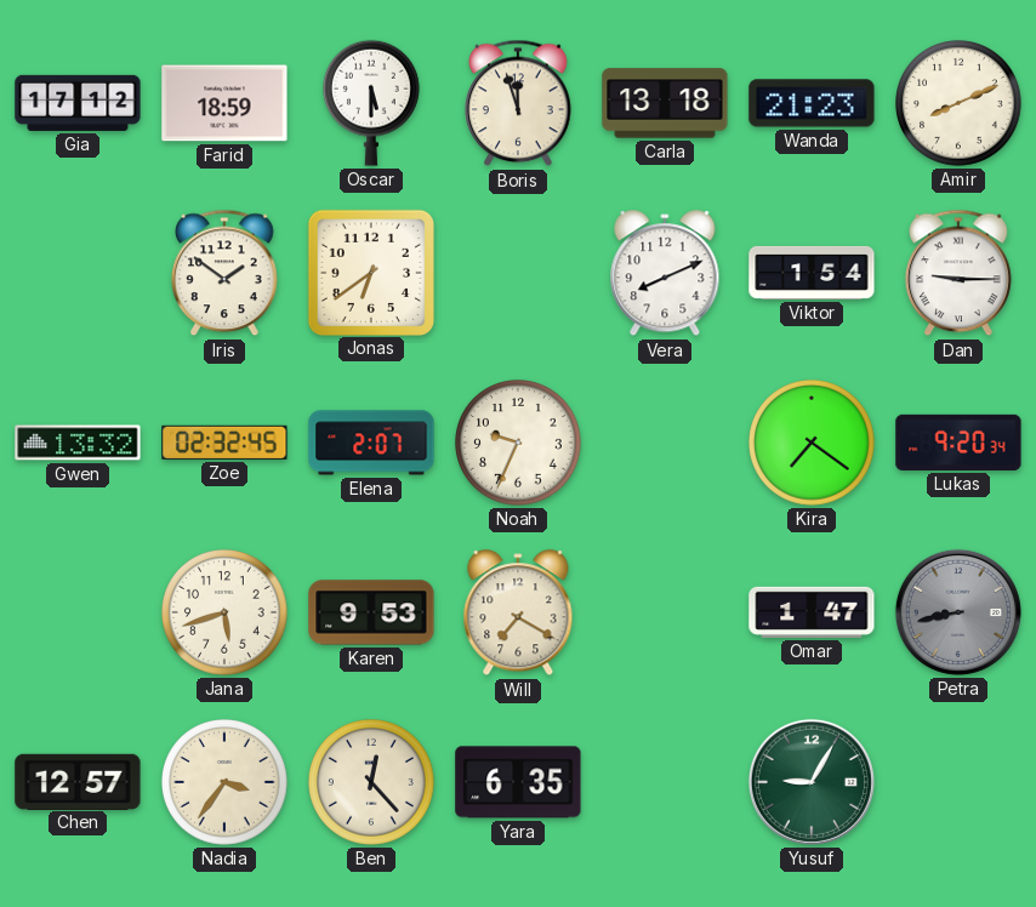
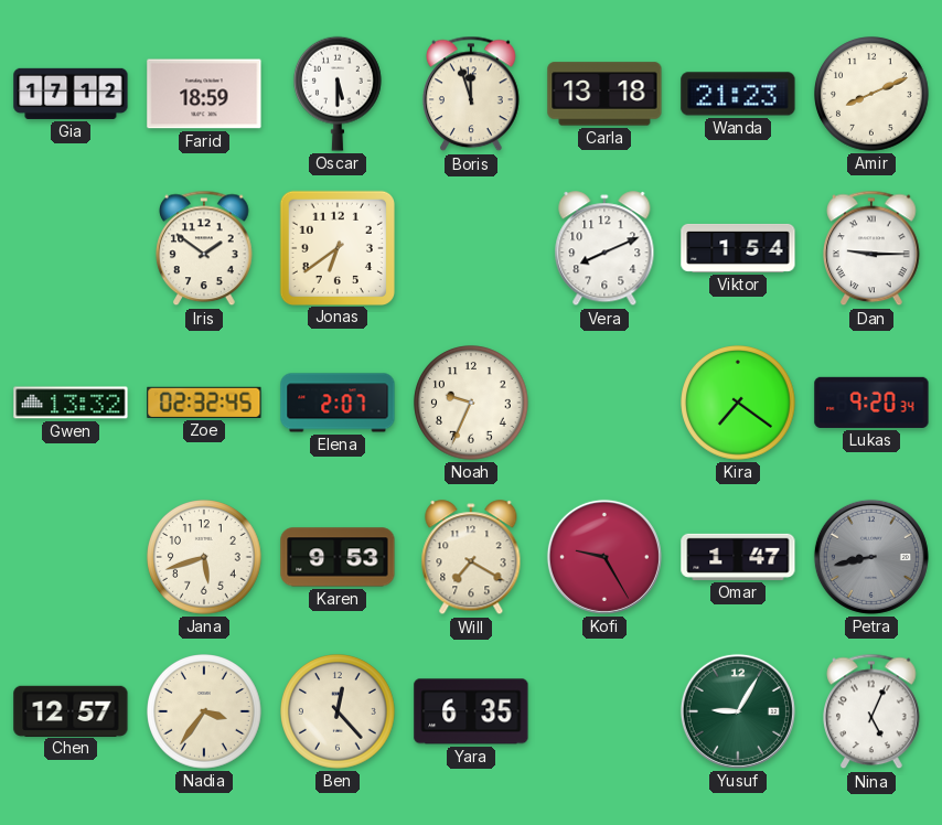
Kofi: none -> 9:25 (604, 557)
Nina: none -> 5:04 (873, 711)
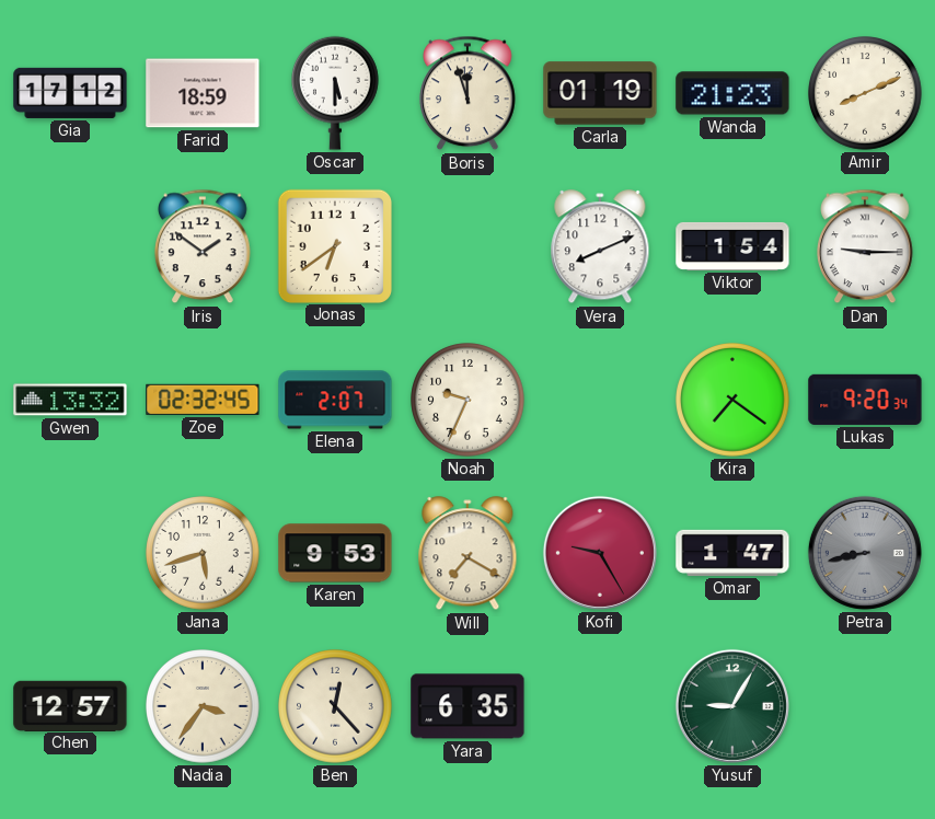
Carla: 13:18 -> 01:19 (600, 93)
Nina: 5:04 -> none (873, 711)
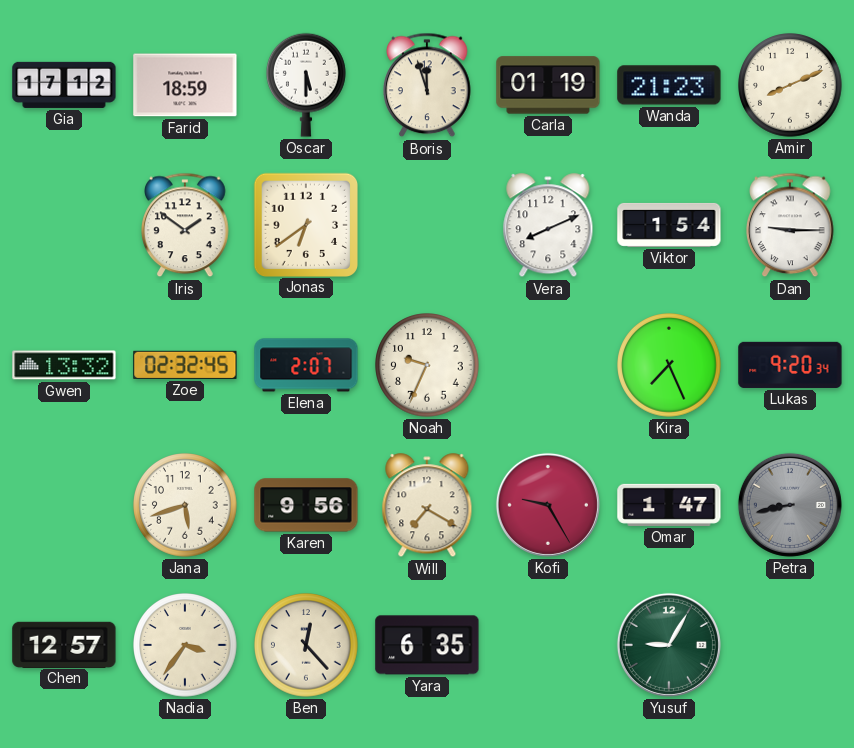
Kira: 7:21 -> 7:26 (669, 365)
Karen: 9:53 -> 9:56 (306, 505)
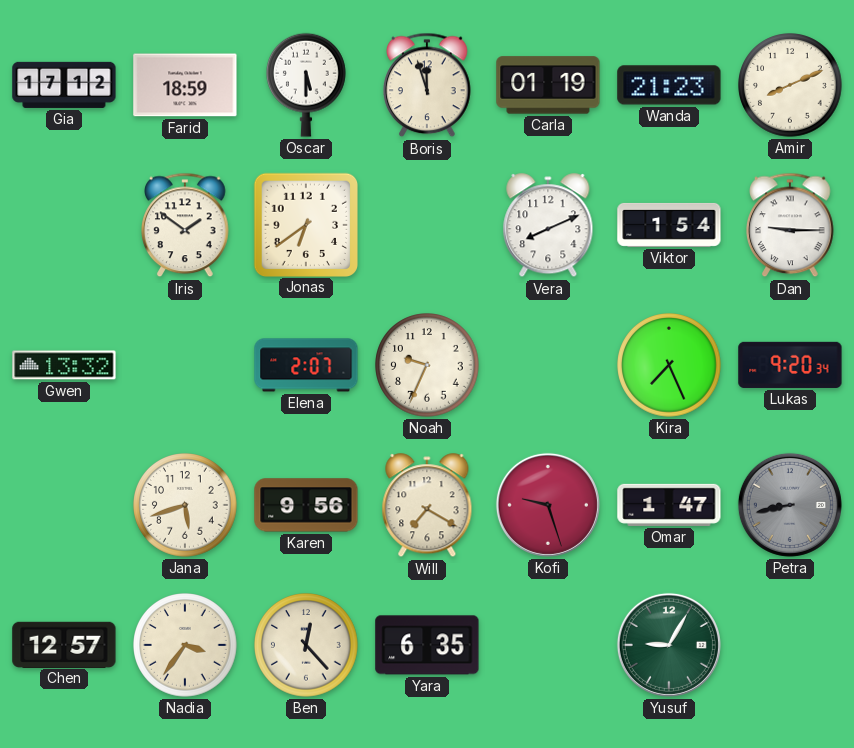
Zoe: 02:32 -> none (185, 365)
Kofi: 9:25 -> 9:27 (548, 505)
